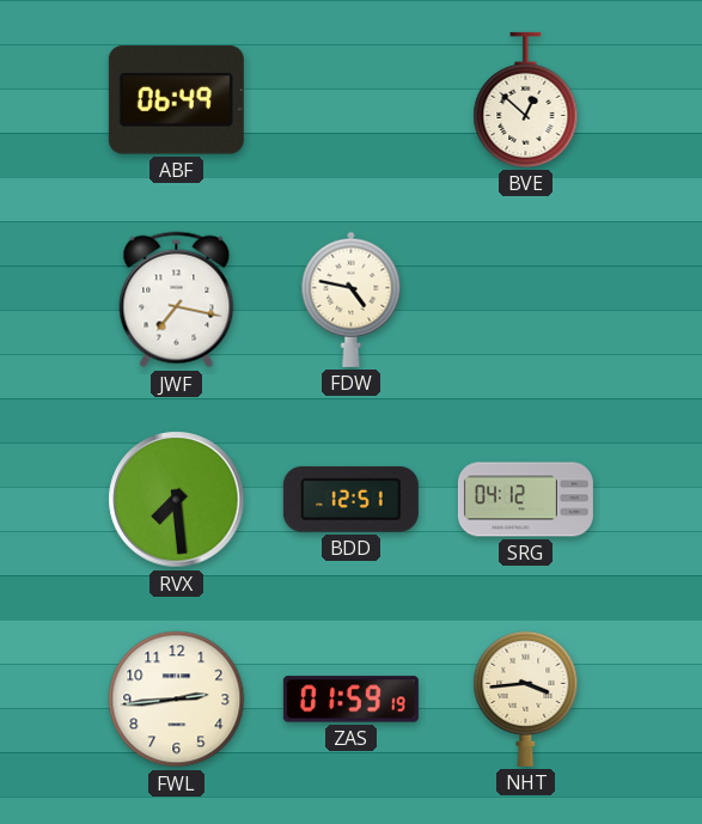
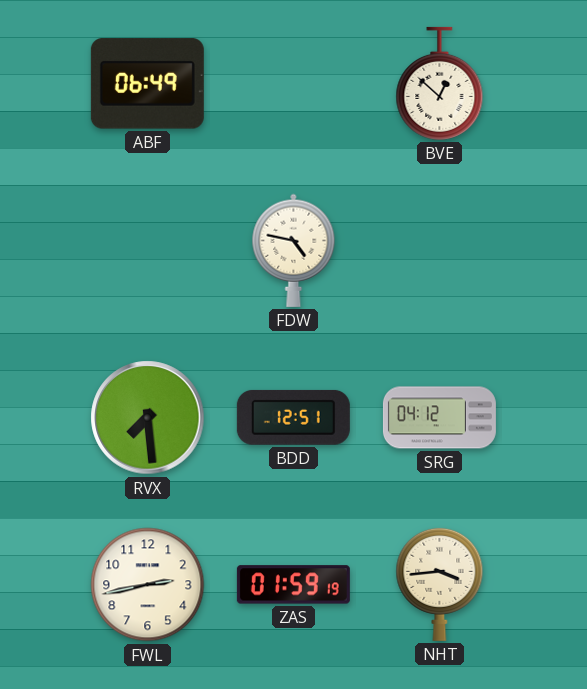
JWF: 7:17 -> none (177, 300)
FWL: 2:44 -> 2:43 (148, 585)
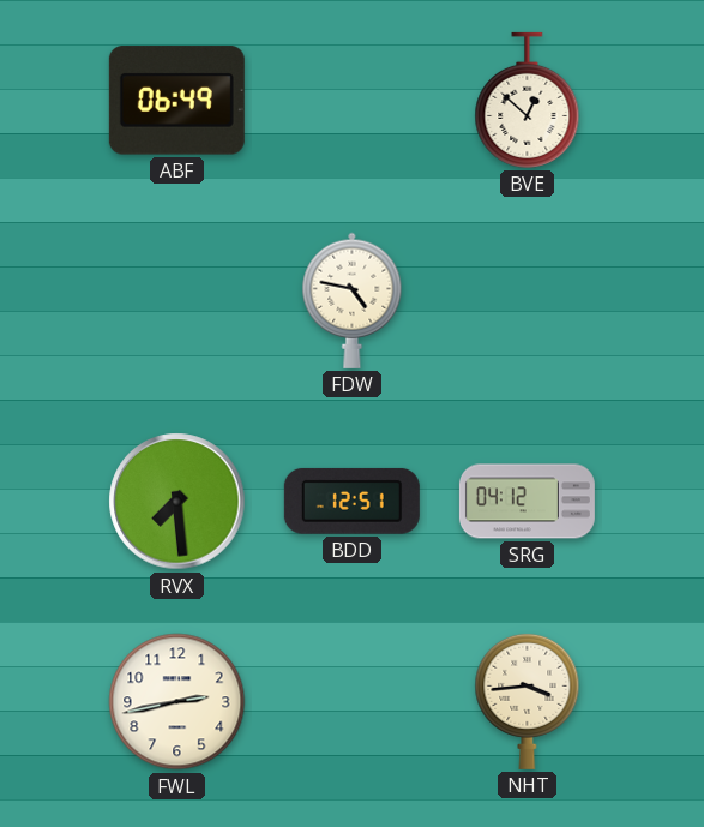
ZAS: 01:59 -> none (293, 585)
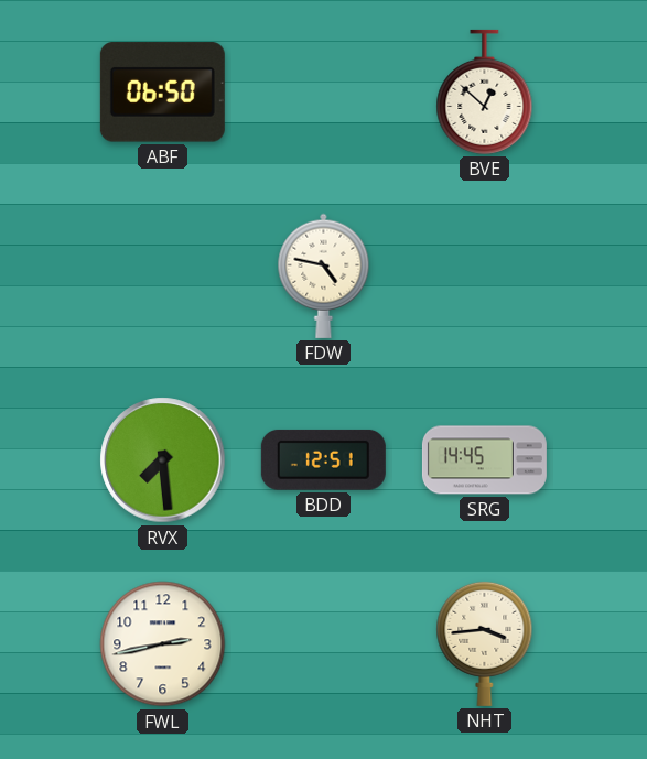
ABF: 06:49 -> 06:50 (162, 93)
SRG: 04:12 -> 14:45 (484, 460)
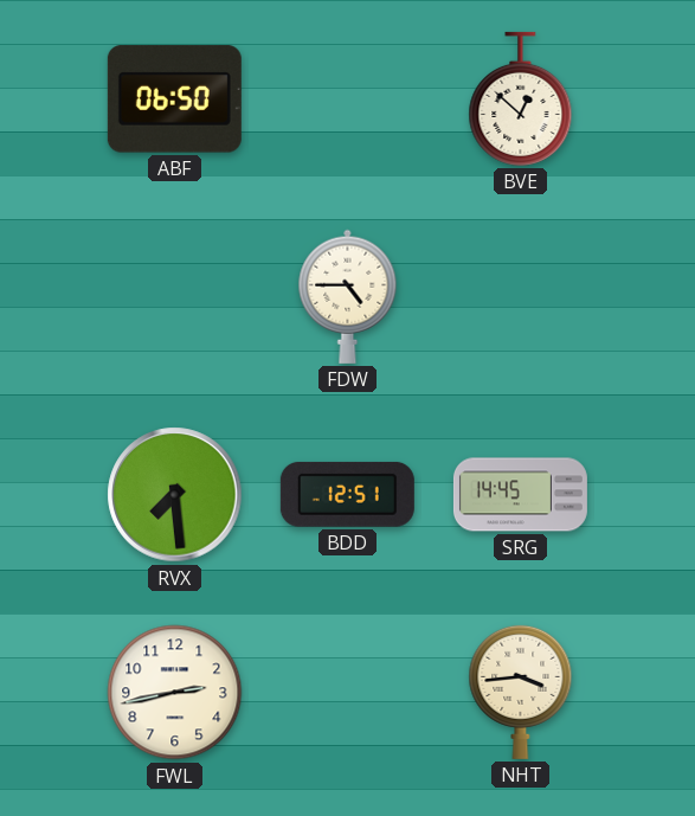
FDW: 4:47 -> 4:45 (348, 296)
